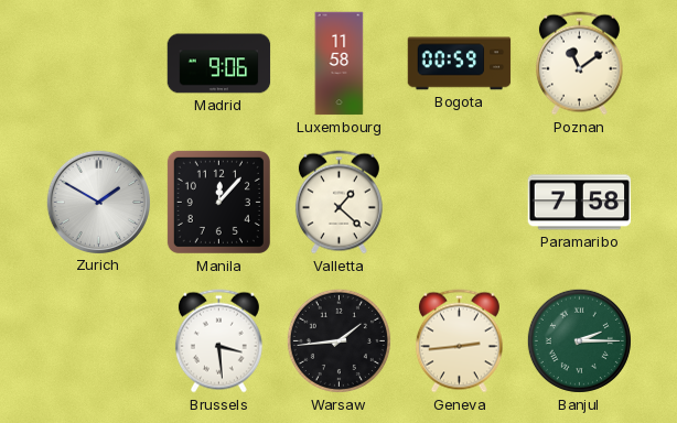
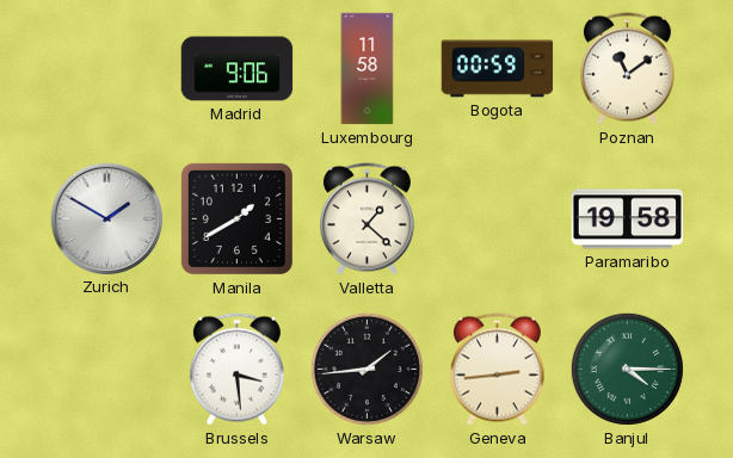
Manila: 12:07 -> 1:40 (236, 218)
Paramaribo: 7:58 -> 19:58 (628, 219)
Banjul: 2:15 -> 4:15 (627, 369)
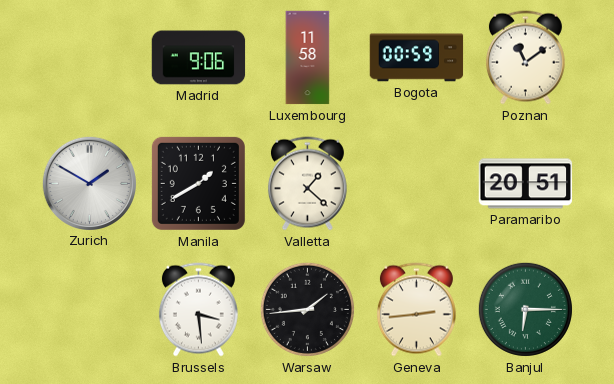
Paramaribo: 19:58 -> 20:51 (526, 184)
Banjul: 4:15 -> 6:15 (525, 309)
